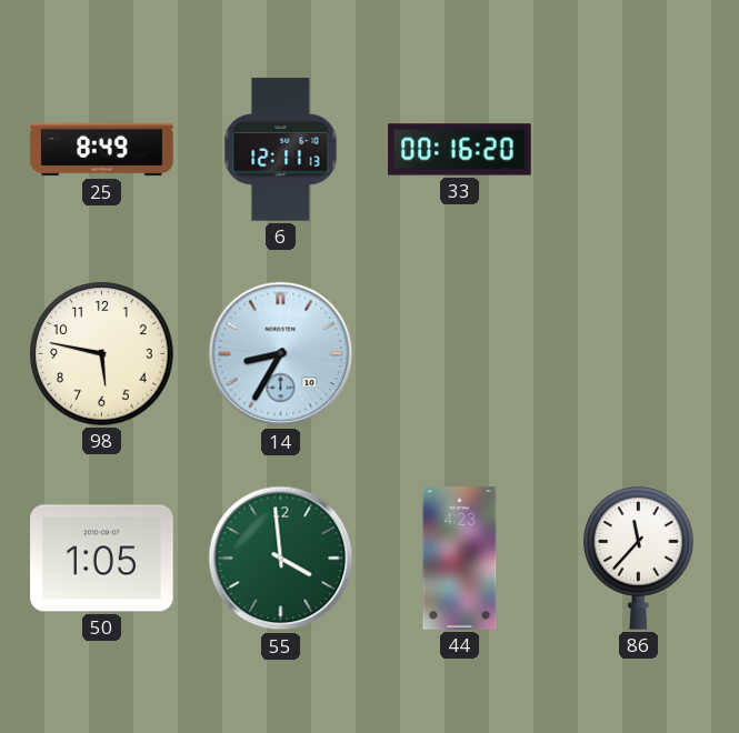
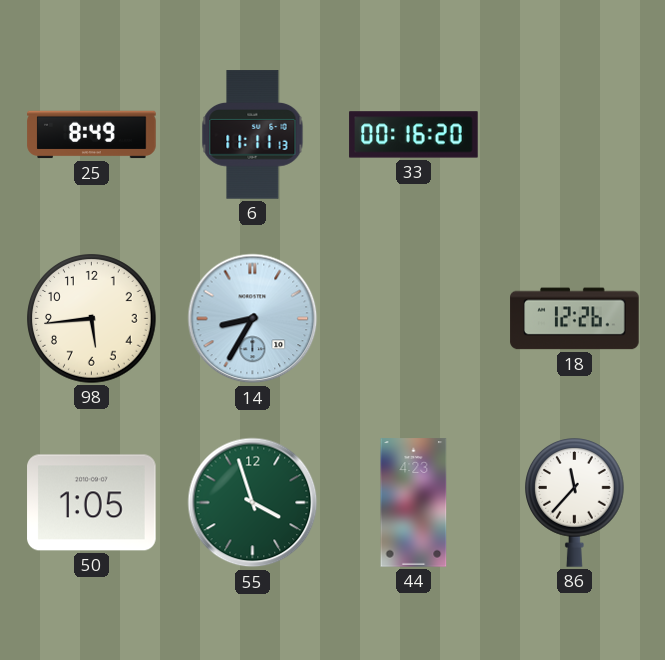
6: 12:11 -> 11:11 (253, 135)
98: 5:47 -> 5:44 (92, 319)
18: none -> 12:26 (575, 319)
55: 3:59 -> 3:57 (253, 503)
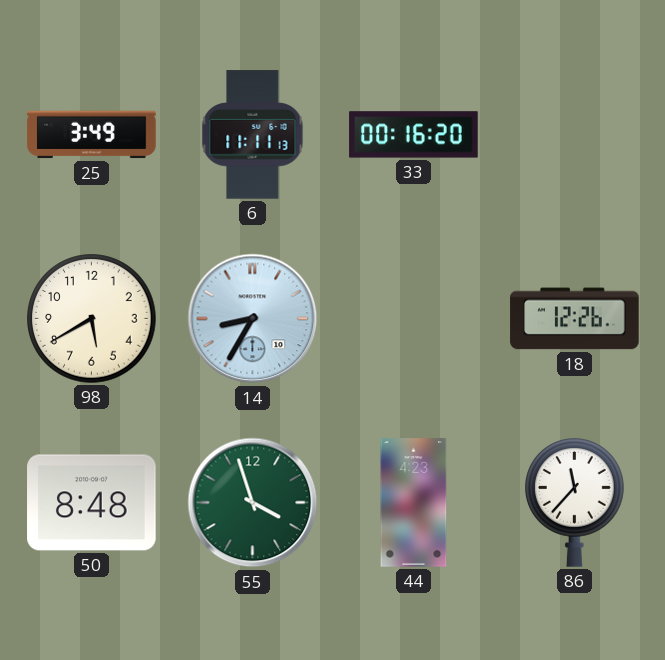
25: 8:49 -> 3:49 (92, 135)
98: 5:44 -> 5:40 (92, 319)
50: 1:05 -> 8:48 (92, 503)
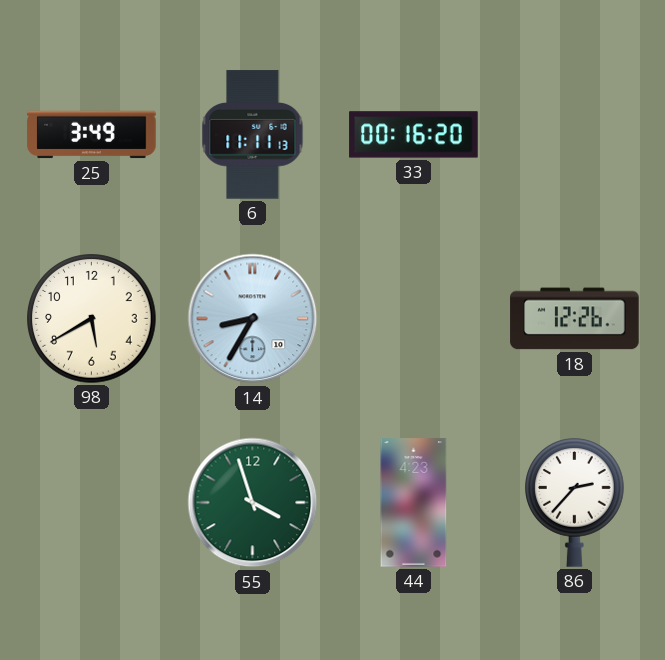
50: 8:48 -> none (92, 503)
86: 11:37 -> 2:37 (575, 503)
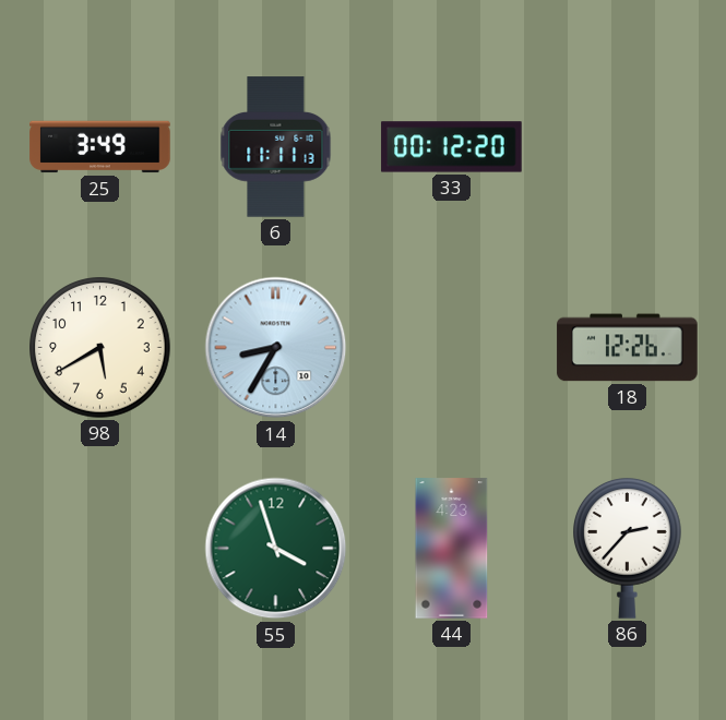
33: 00:16 -> 00:12 (452, 147)
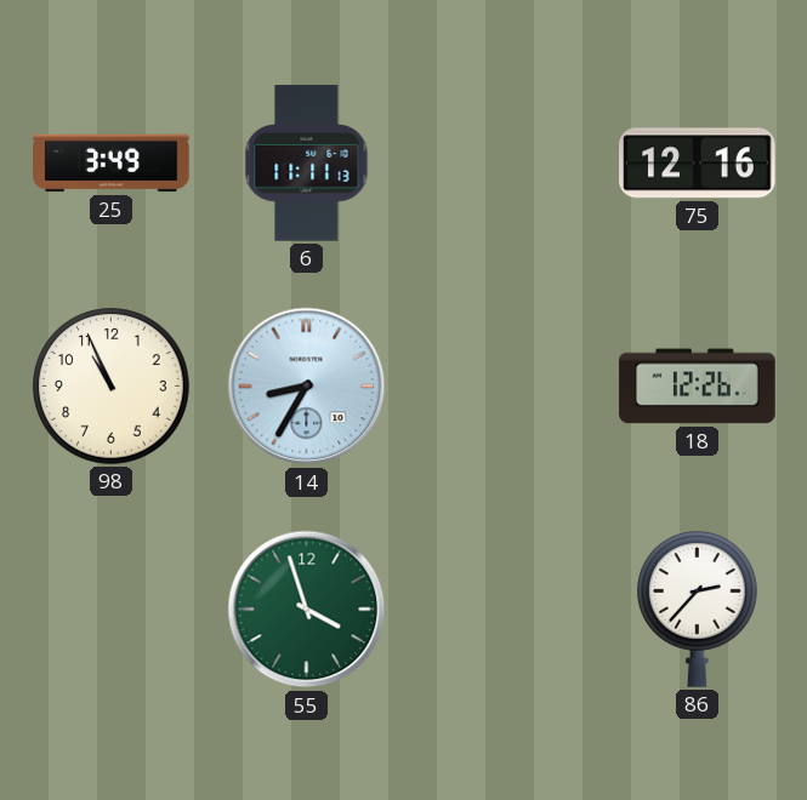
33: 00:12 -> none (452, 147)
75: none -> 12:16 (698, 164)
98: 5:40 -> 10:56 (112, 387)
44: 4:23 -> none (452, 549)
